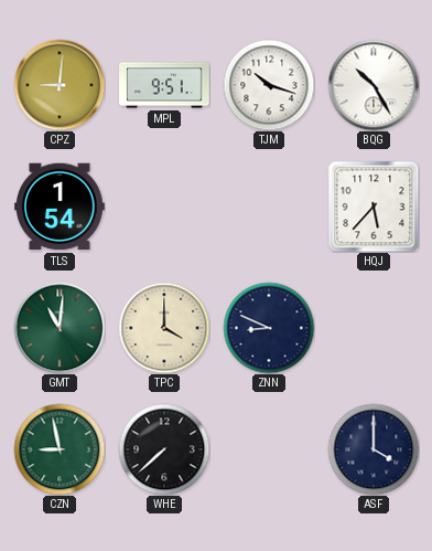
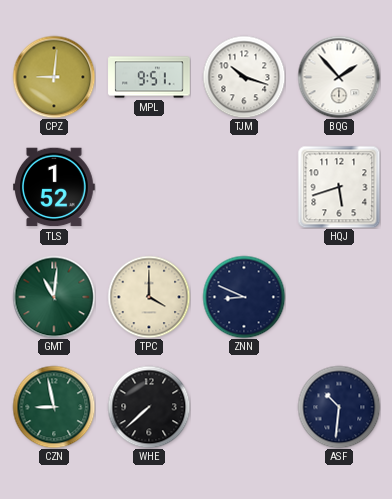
BQG: 10:25 -> 1:53 (339, 77)
TLS: 1:54 -> 1:52 (55, 187)
HQJ: 5:37 -> 5:42 (339, 187)
ASF: 4:00 -> 10:31 (339, 407)
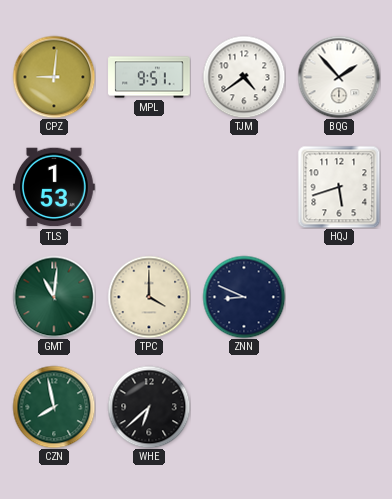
TJM: 10:18 -> 4:39 (244, 77)
TLS: 1:52 -> 1:53 (55, 187)
CZN: 8:58 -> 7:58 (54, 407)
WHE: 7:38 -> 6:38 (149, 407)
ASF: 10:31 -> none (339, 407)
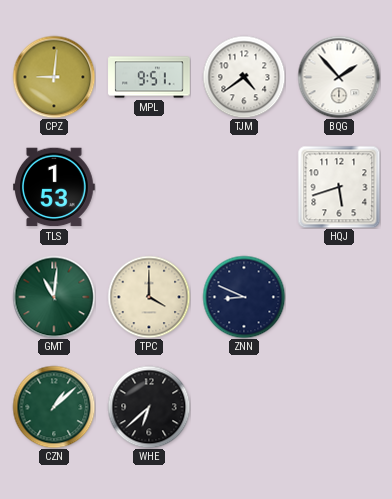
CZN: 7:58 -> 1:08 (54, 407)
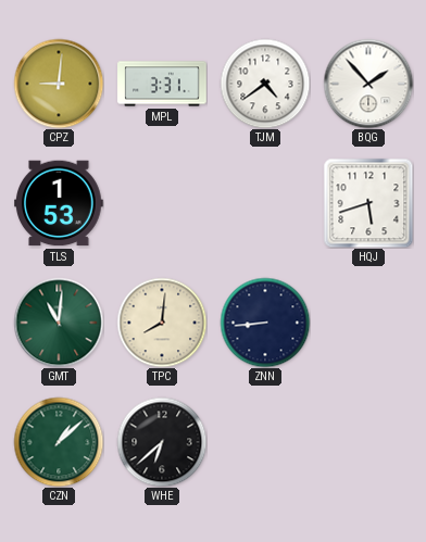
MPL: 9:51 -> 3:31 (162, 84)
TPC: 4:00 -> 8:01 (162, 323)
ZNN: 8:49 -> 8:44 (265, 323)
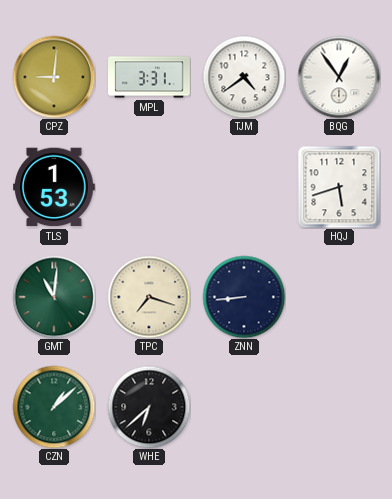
BQG: 1:53 -> 12:54 (339, 77)
TPC: 8:01 -> 7:18 (149, 297)
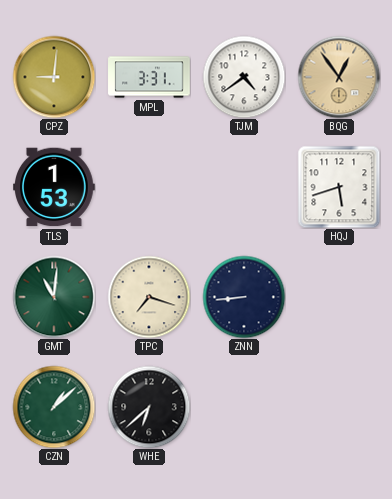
BQG dial: white -> champagne (339, 77)
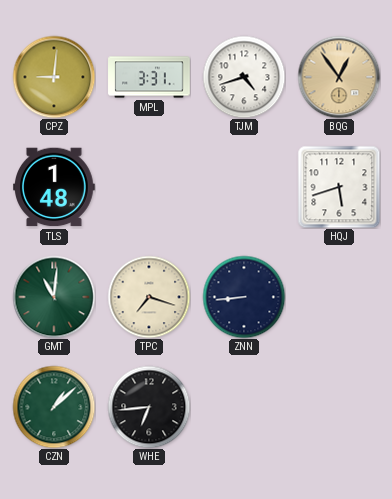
TJM: 4:39 -> 4:42 (244, 77)
TLS: 1:53 -> 1:48 (55, 187)
WHE: 6:38 -> 6:44 (149, 407)
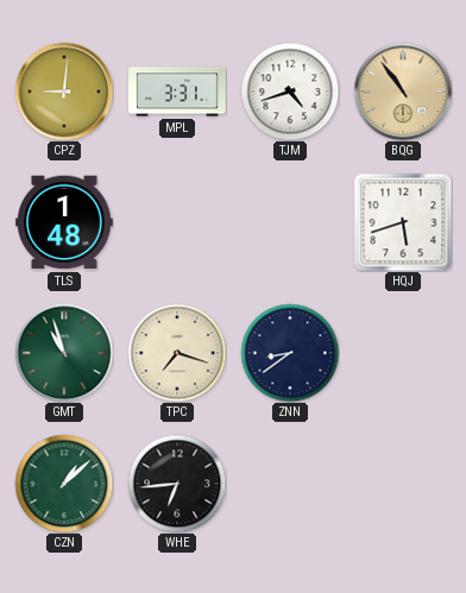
BQG: 12:54 -> 10:54 (403, 92)
GMT: 11:01 -> 10:57 (64, 353)
ZNN: 8:44 -> 8:39 (290, 353)
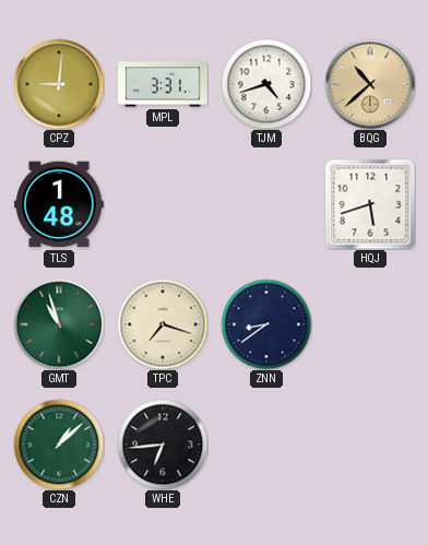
BQG: 10:54 -> 10:38 (370, 84)
